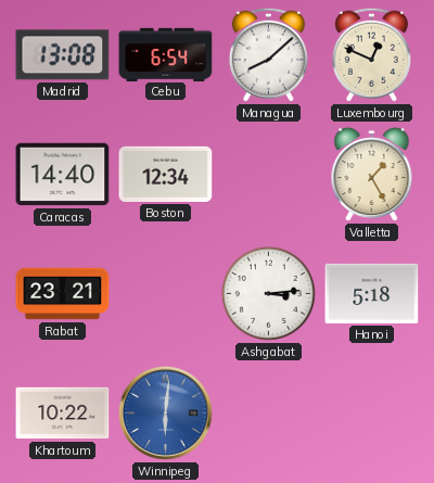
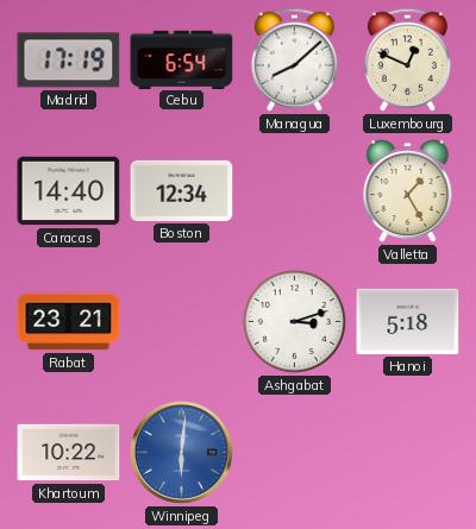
Madrid: 13:08 -> 17:19 (69, 61)
Ashgabat: 3:14 -> 3:12 (294, 321)
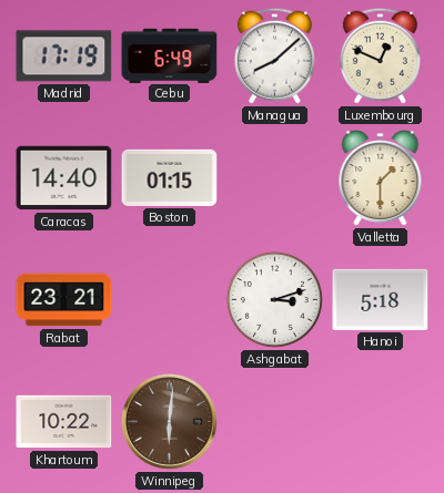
Cebu: 6:54 -> 6:49 (170, 55)
Boston: 12:34 -> 01:15 (170, 177)
Valletta: 1:25 -> 1:30 (381, 178)
Winnipeg dial: blue -> brown (169, 421)
